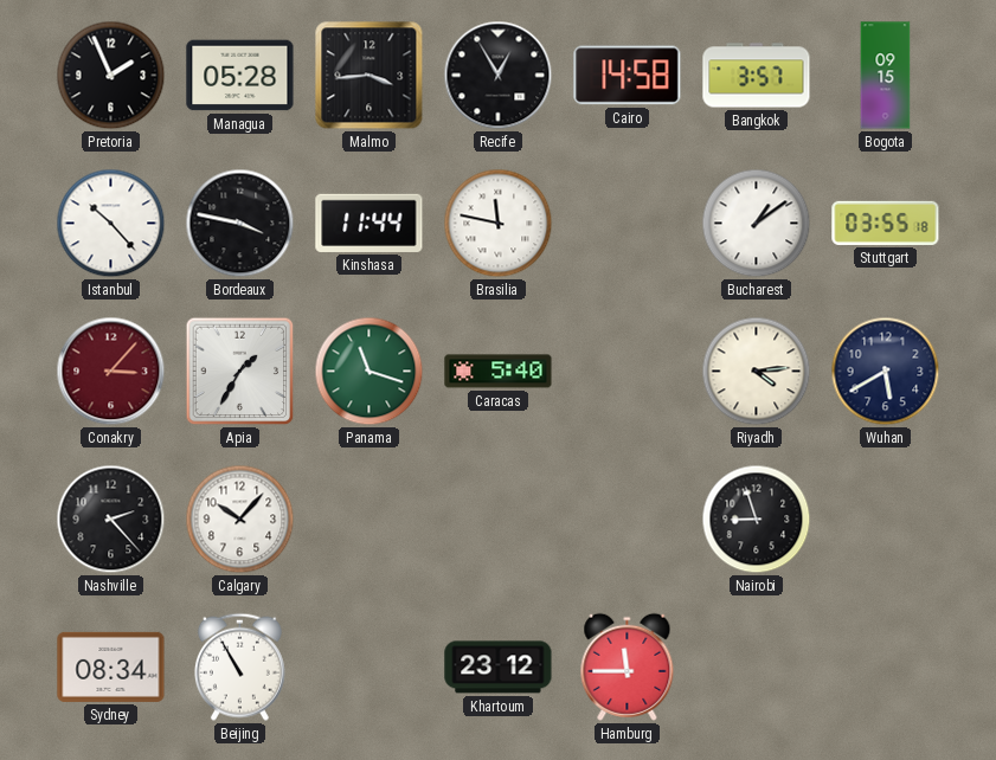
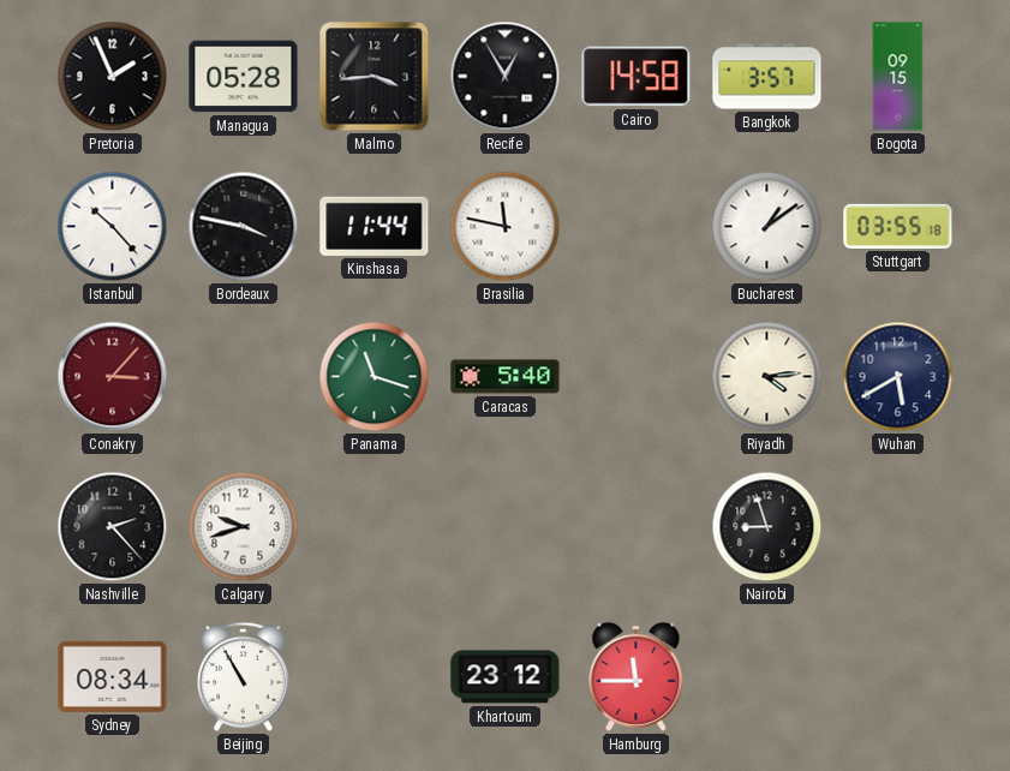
Apia: 1:35 -> none (240, 372)
Calgary: 10:07 -> 9:42 (244, 527)
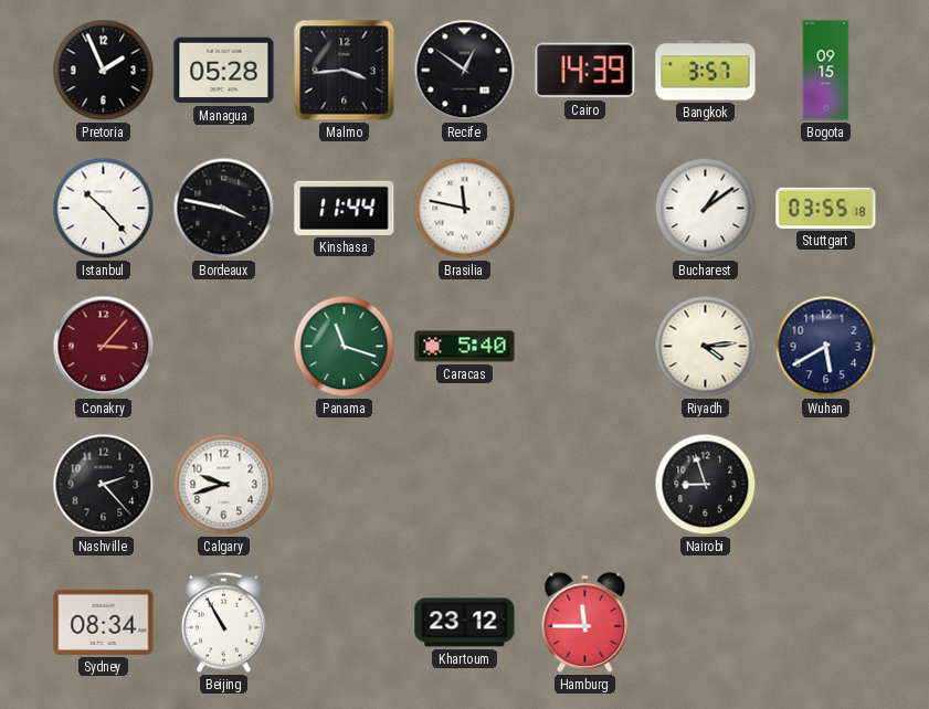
Recife: 12:55 -> 12:51 (465, 71)
Cairo: 14:58 -> 14:39 (585, 71)
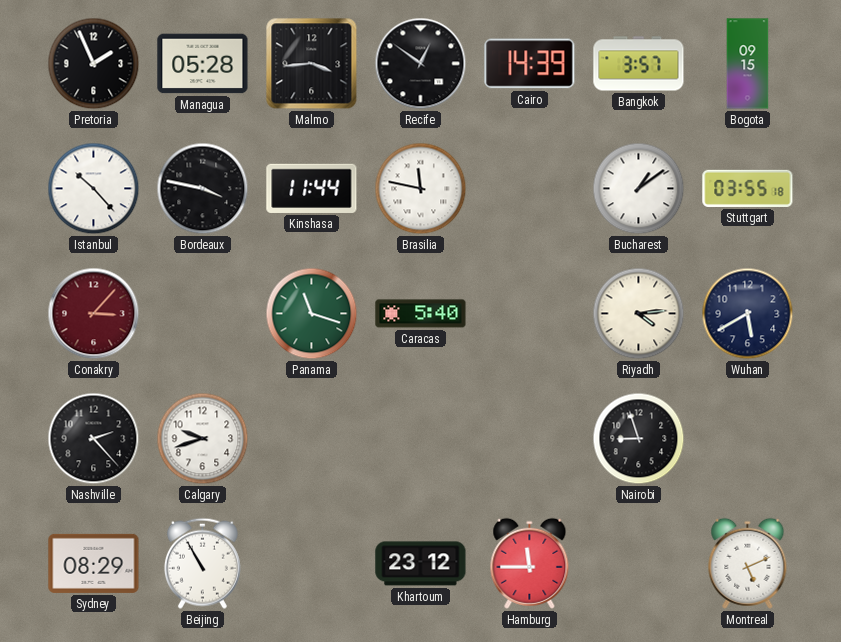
Sydney: 08:34 -> 08:29 (94, 563)
Montreal: none -> 5:11 (748, 563)
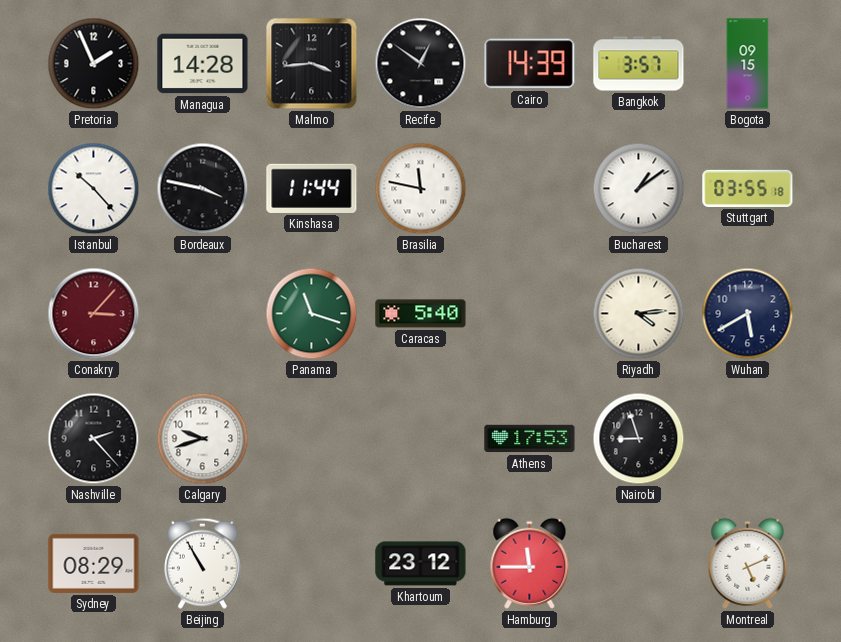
Managua: 05:28 -> 14:28 (203, 64)
Athens: none -> 17:53 (530, 439)
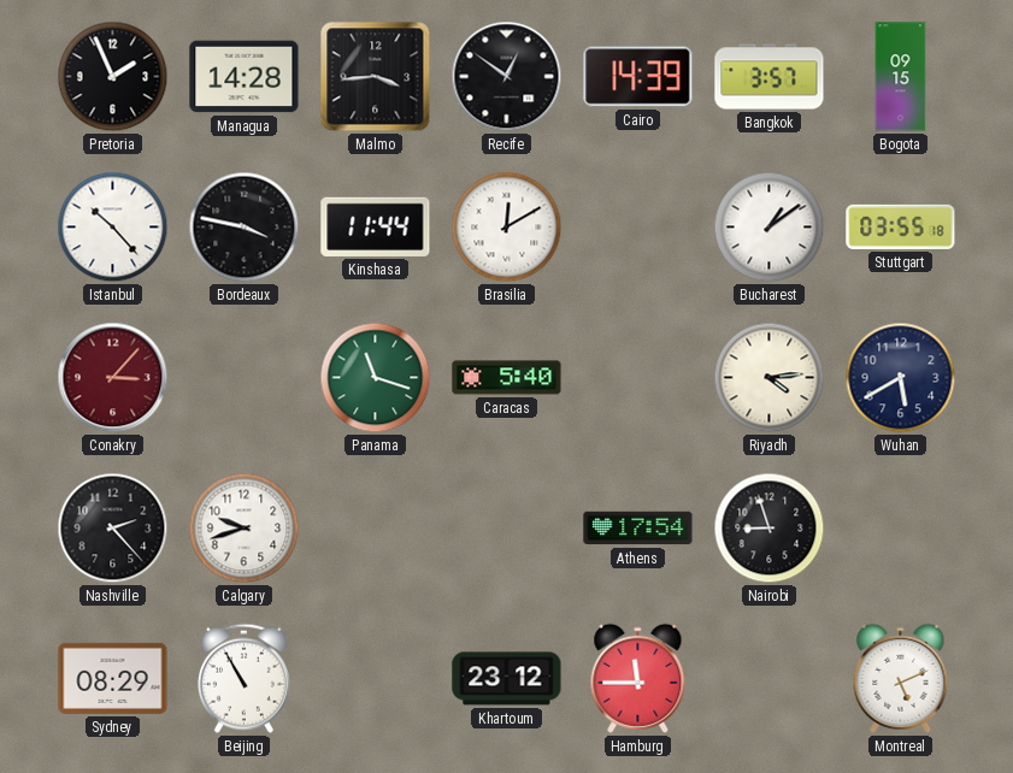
Brasilia: 11:47 -> 12:10 (507, 228)
Athens: 17:53 -> 17:54 (638, 529)
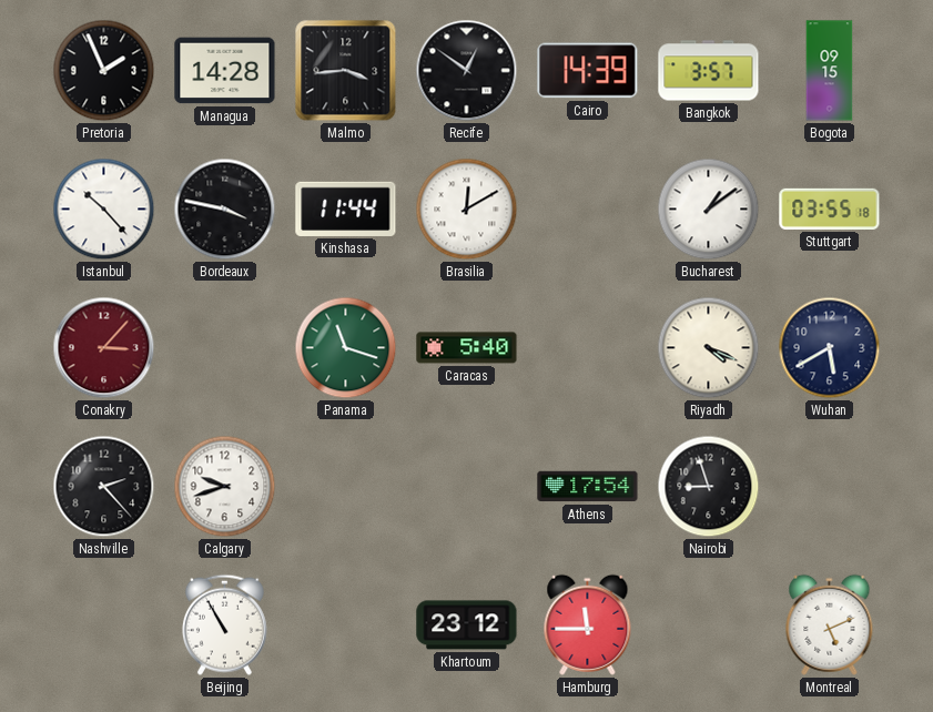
Riyadh: 4:14 -> 4:19 (709, 348)
Sydney: 08:29 -> none (113, 678)
